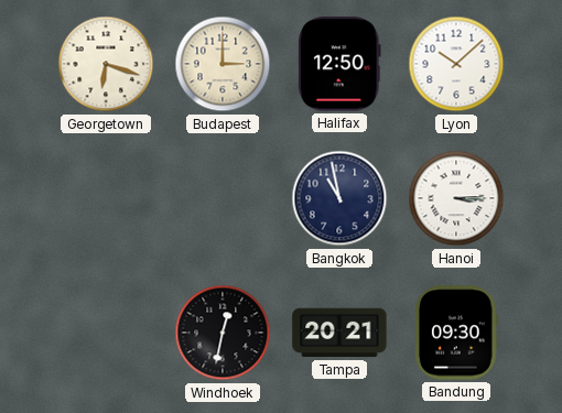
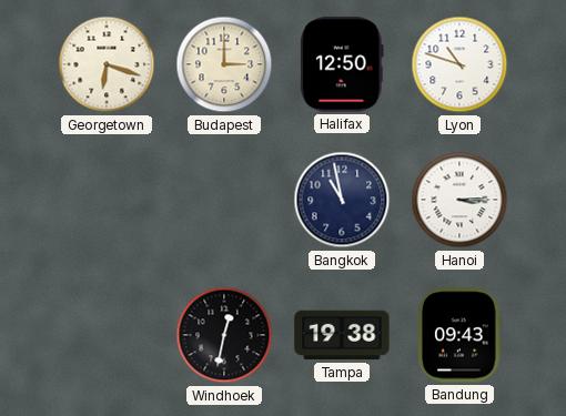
Lyon: 10:08 -> 10:48 (459, 64)
Tampa: 20:21 -> 19:38 (342, 335)
Bandung: 09:30 -> 09:43 (461, 335)
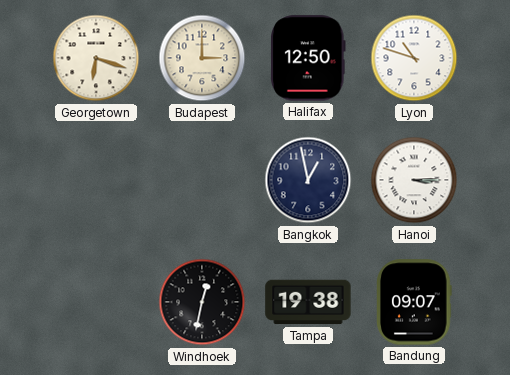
Bangkok: 10:58 -> 12:58 (308, 180)
Bandung: 09:43 -> 09:07 (415, 302)
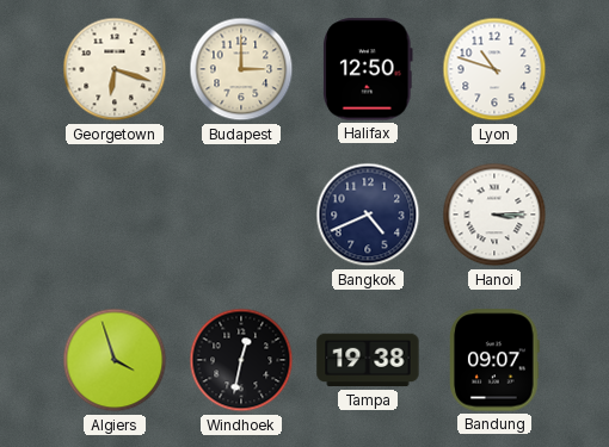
Bangkok: 12:58 -> 4:41 (368, 215)
Algiers: none -> 3:57 (115, 360)
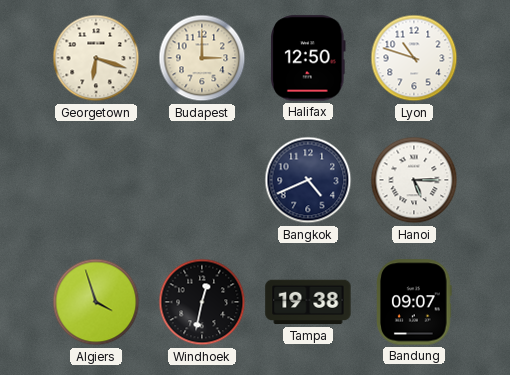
Hanoi: 3:15 -> 5:15 (414, 180)
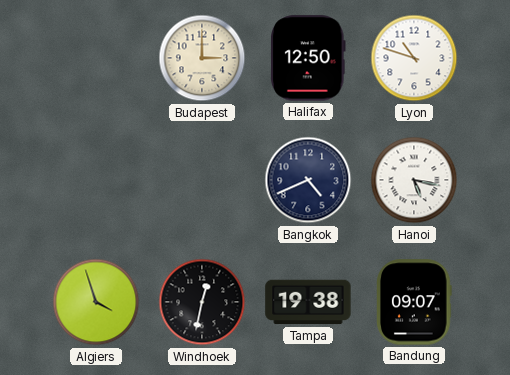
Georgetown: 6:18 -> none (96, 58)
Hanoi: 5:15 -> 5:17 (414, 180)
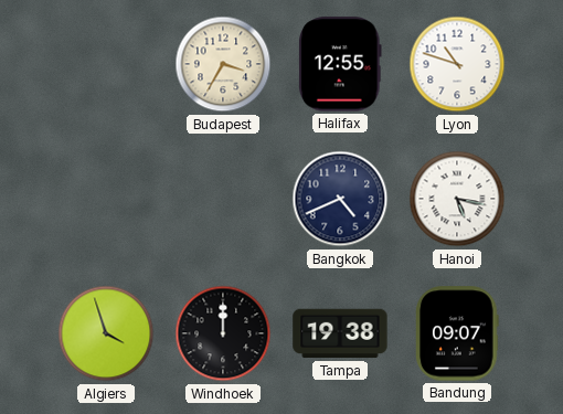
Budapest: 3:00 -> 3:35 (223, 64)
Halifax: 12:50 -> 12:55 (340, 64)
Windhoek: 12:32 -> 12:00 (223, 333)
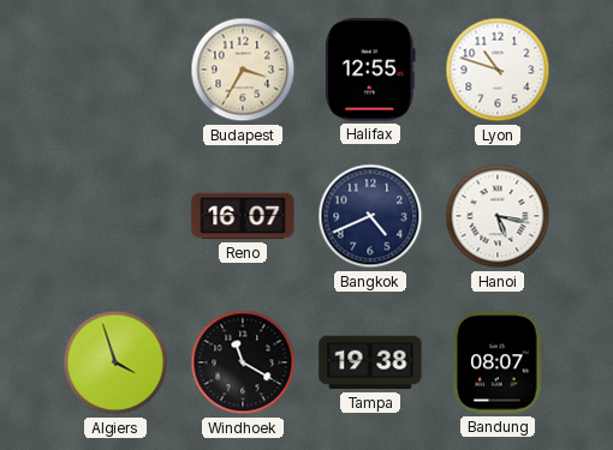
Reno: none -> 16:07 (243, 216)
Windhoek: 12:00 -> 11:20 (243, 362)
Bandung: 09:07 -> 08:07 (499, 362)
